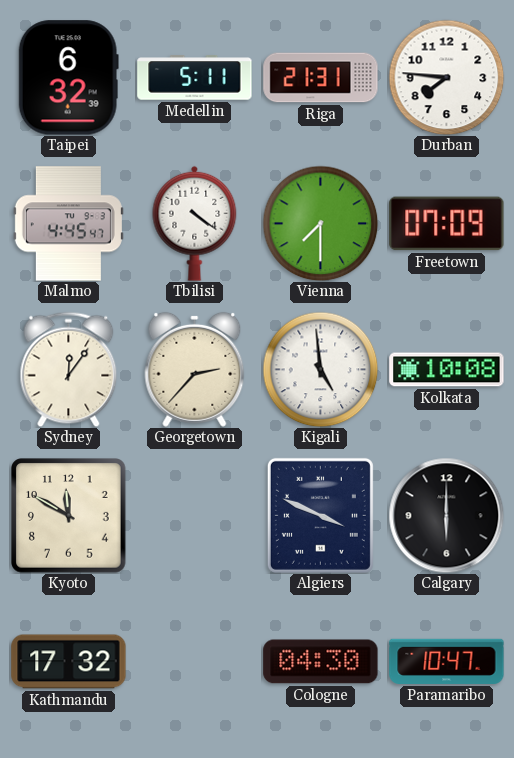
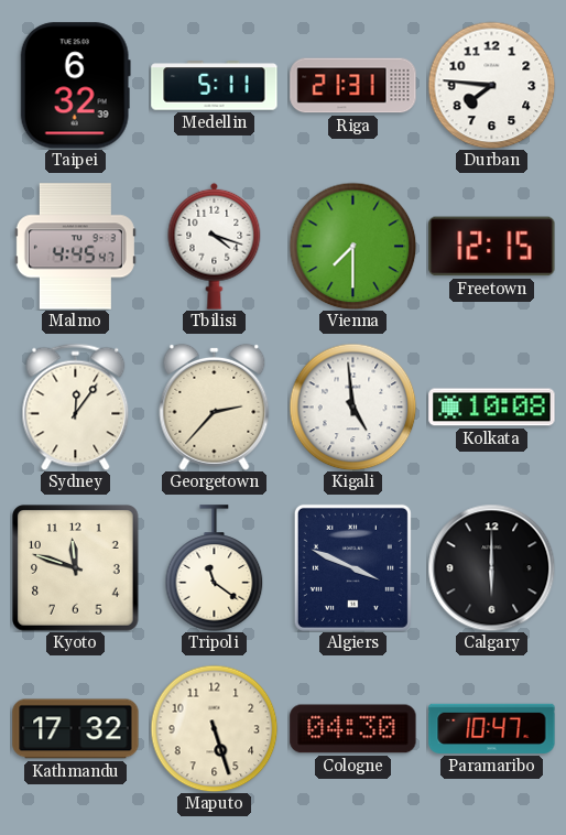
Tbilisi: 4:21 -> 4:18 (215, 246)
Freetown: 07:09 -> 12:15 (492, 247)
Kyoto: 11:50 -> 11:48 (76, 568)
Tripoli: none -> 11:21 (215, 568)
Maputo: none -> 5:27 (214, 728)
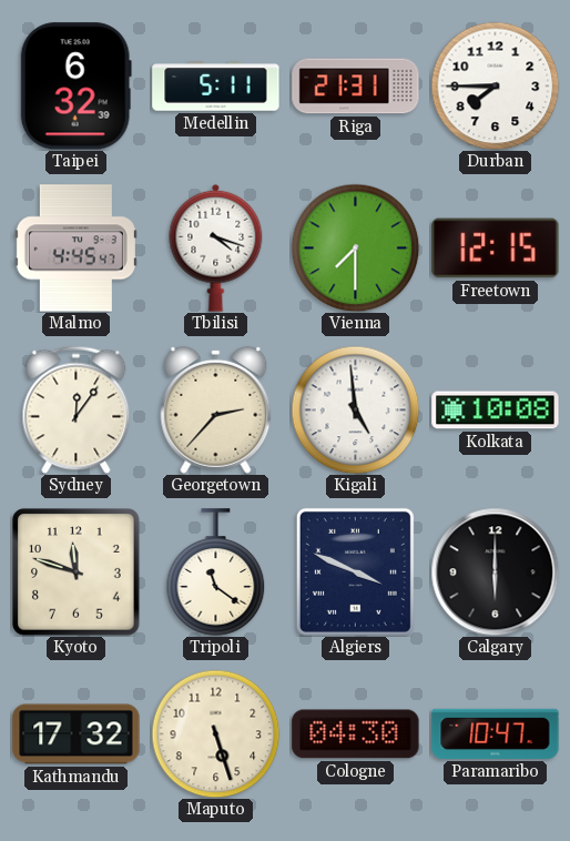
Durban: 7:46 -> 7:45 (495, 85)
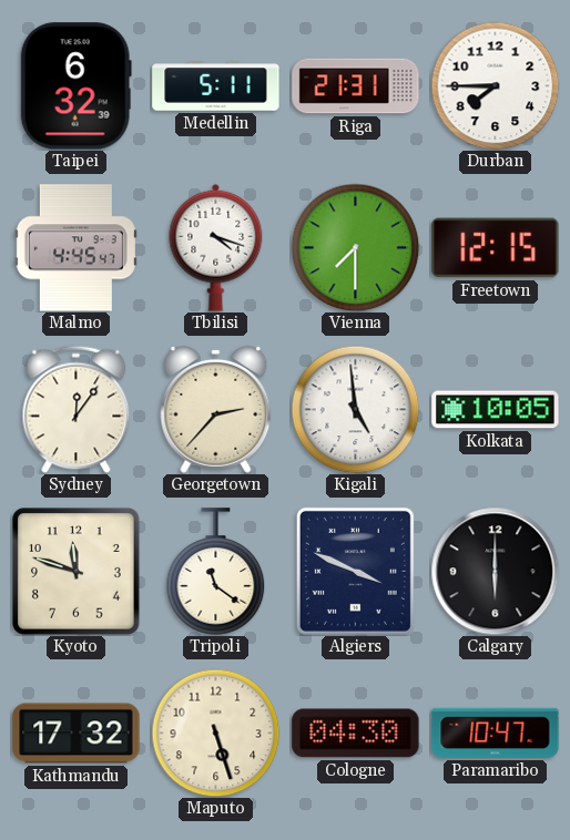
Kolkata: 10:08 -> 10:05 (496, 410)
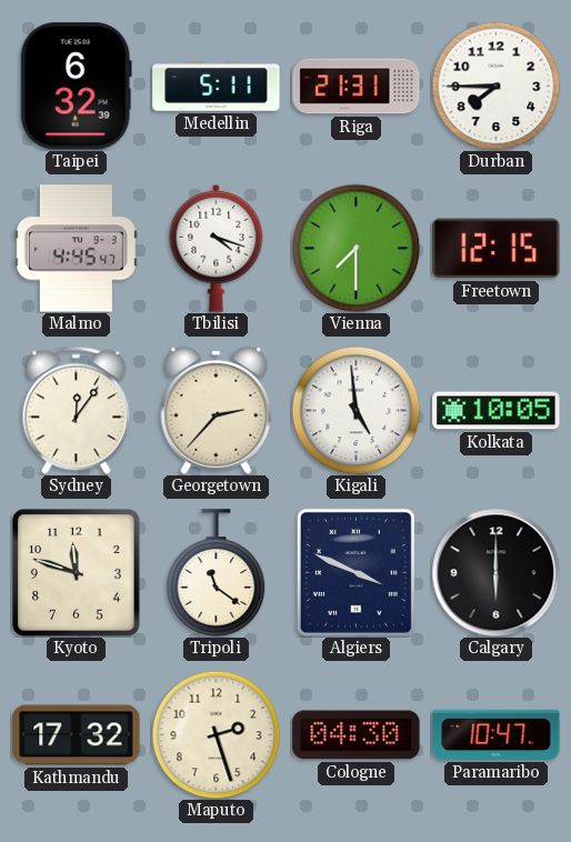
Maputo: 5:27 -> 2:27 (216, 734)
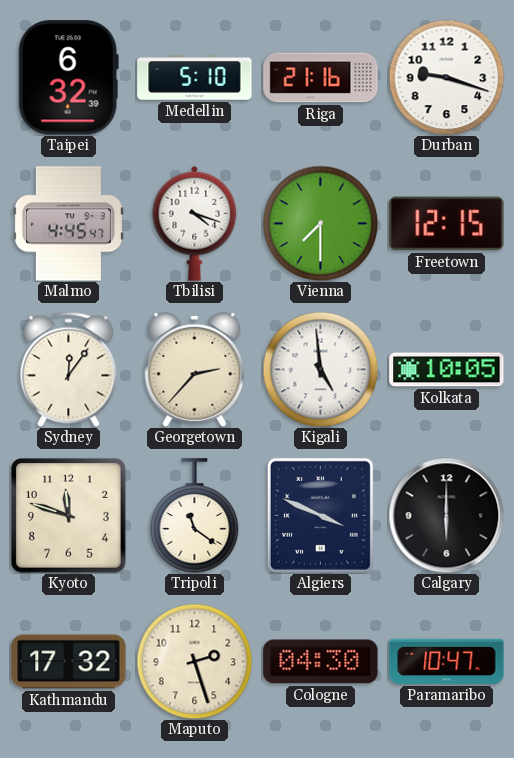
Medellin: 5:11 -> 5:10 (195, 78)
Riga: 21:31 -> 21:16 (321, 78)
Durban: 7:45 -> 9:18 (446, 77)
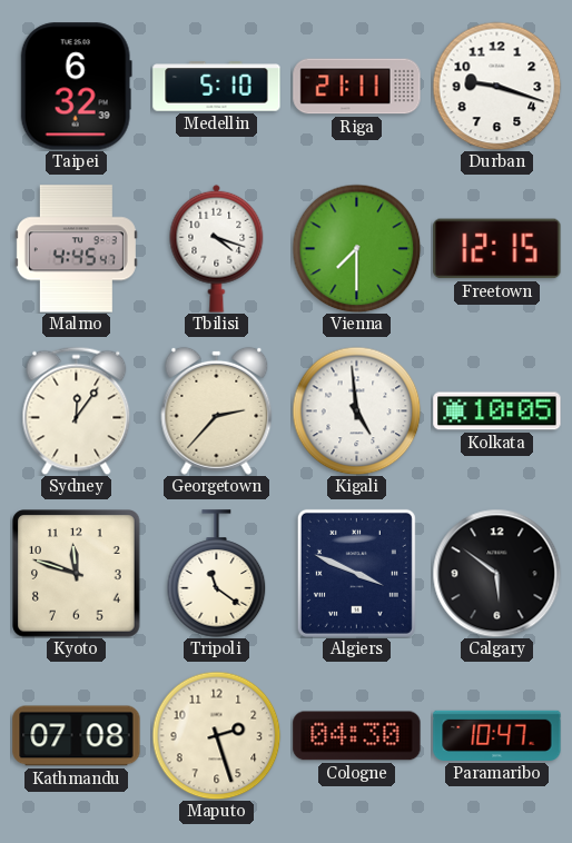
Riga: 21:16 -> 21:11 (357, 87)
Calgary: 6:00 -> 5:51 (496, 573)
Kathmandu: 17:32 -> 07:08 (77, 736)
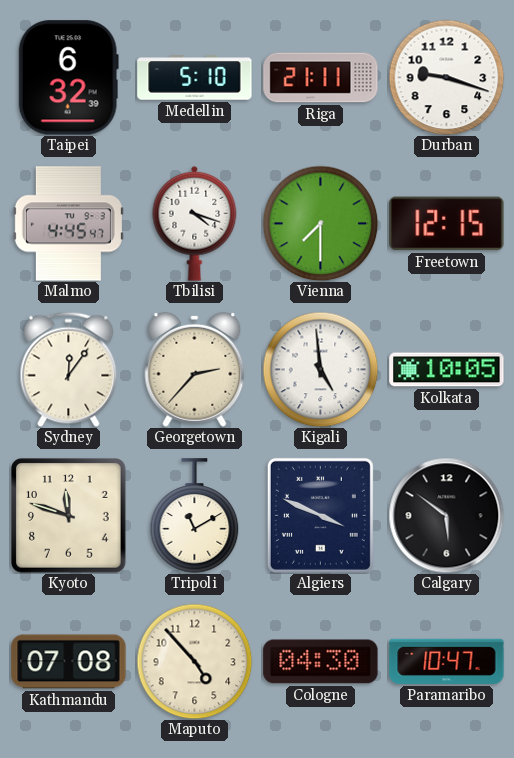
Tripoli: 11:21 -> 11:10 (195, 516)
Maputo: 2:27 -> 4:53 (194, 661)
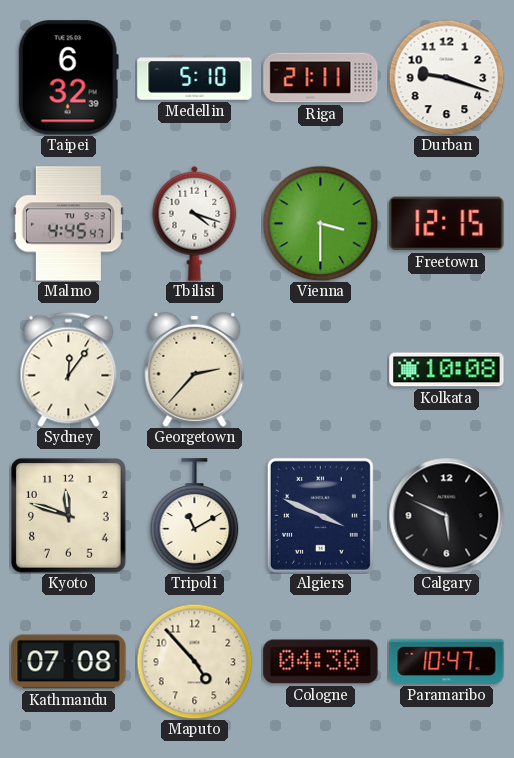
Vienna: 7:30 -> 3:30 (320, 223)
Kigali: 4:59 -> none (320, 369)
Kolkata: 10:05 -> 10:08 (447, 370)
Calgary: 5:51 -> 5:49 (446, 515)
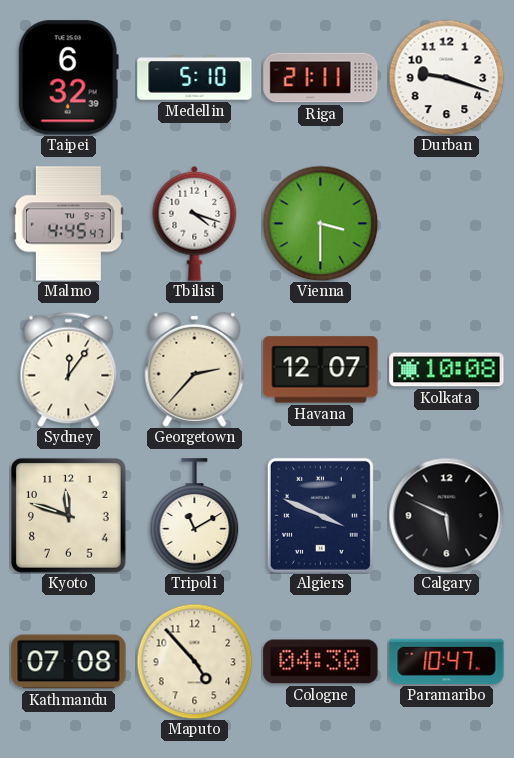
Freetown: 12:15 -> none (447, 224)
Havana: none -> 12:07 (321, 370)
